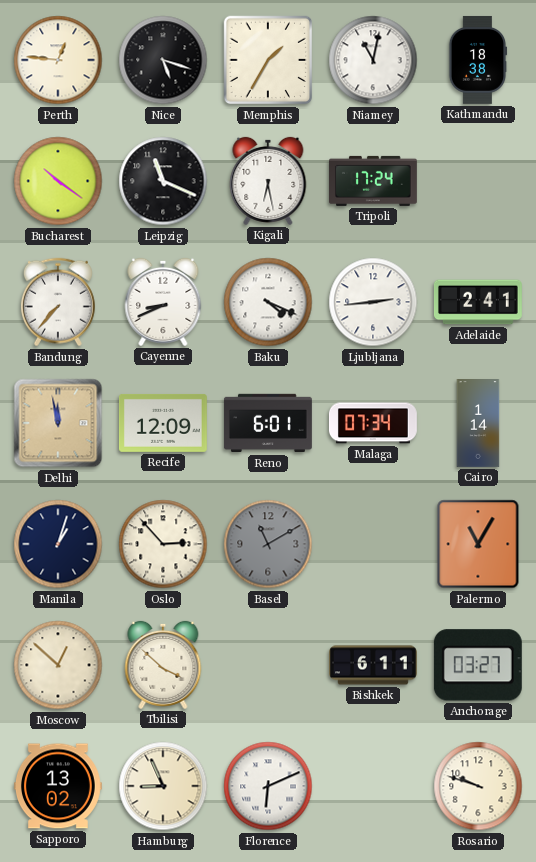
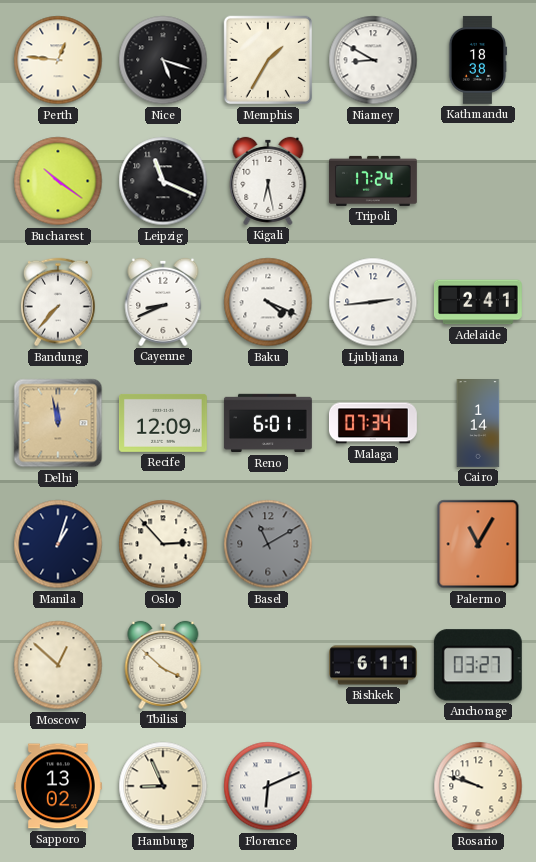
Niamey: 11:02 -> 8:50 (373, 60)
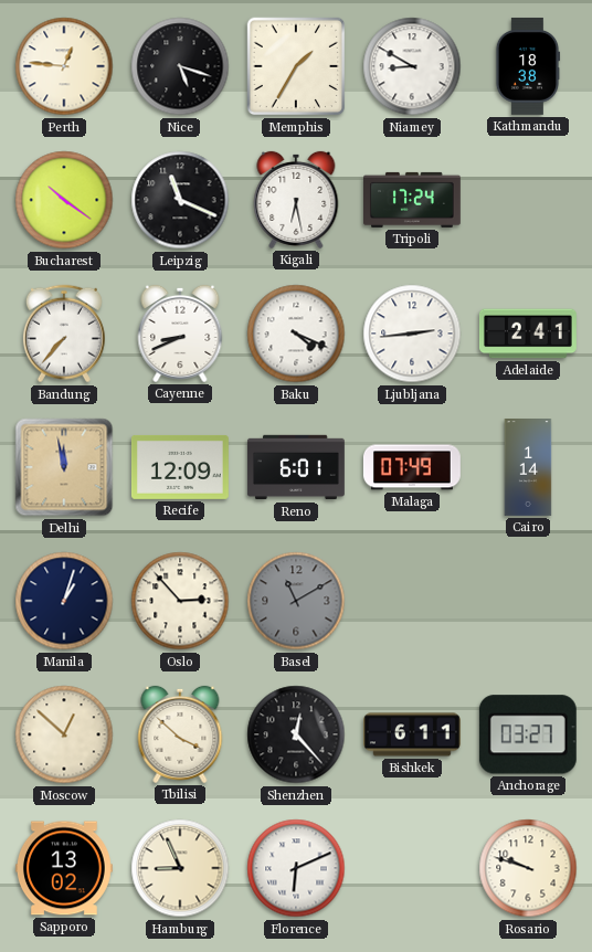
Malaga: 07:34 -> 07:49 (412, 467)
Palermo: 11:05 -> none (478, 544)
Shenzhen: none -> 12:23 (296, 734)
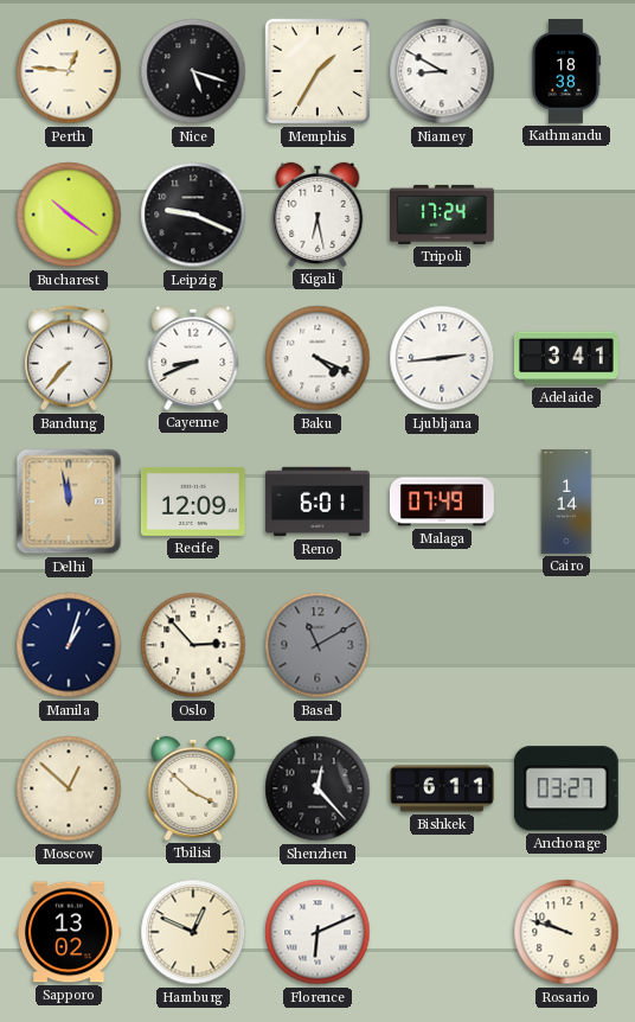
Leipzig: 11:19 -> 9:19 (193, 215)
Adelaide: 2:41 -> 3:41 (566, 358)
Hamburg: 8:56 -> 12:49 (193, 932)
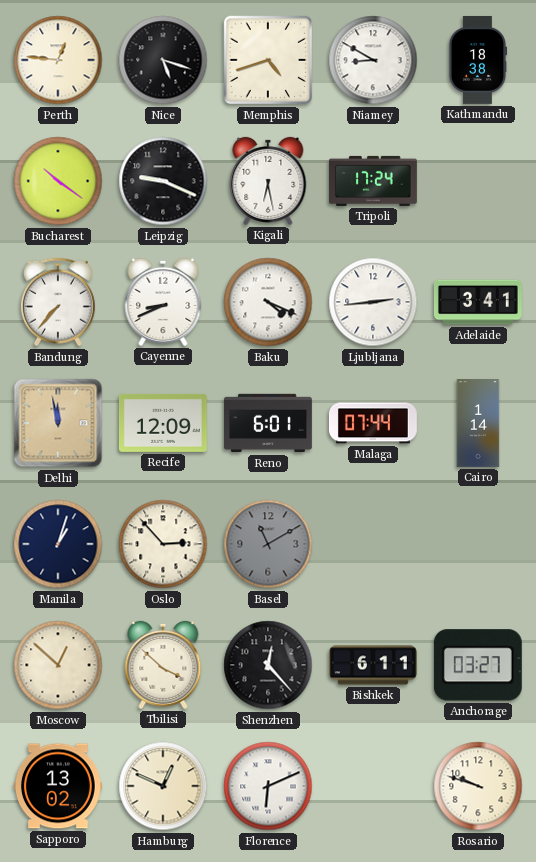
Memphis: 1:35 -> 4:42 (268, 60)
Malaga: 07:49 -> 07:44 (373, 423)
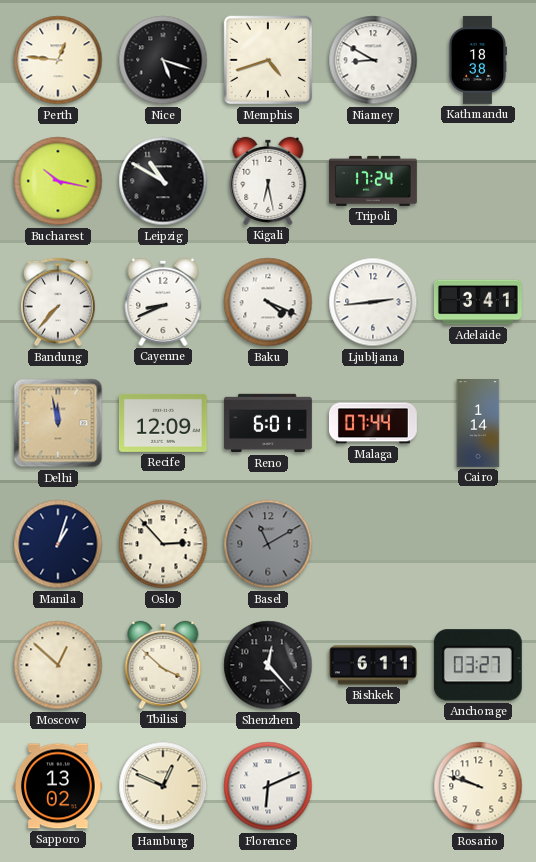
Bucharest: 10:21 -> 10:17 (58, 181)
Leipzig: 9:19 -> 10:50 (163, 181)
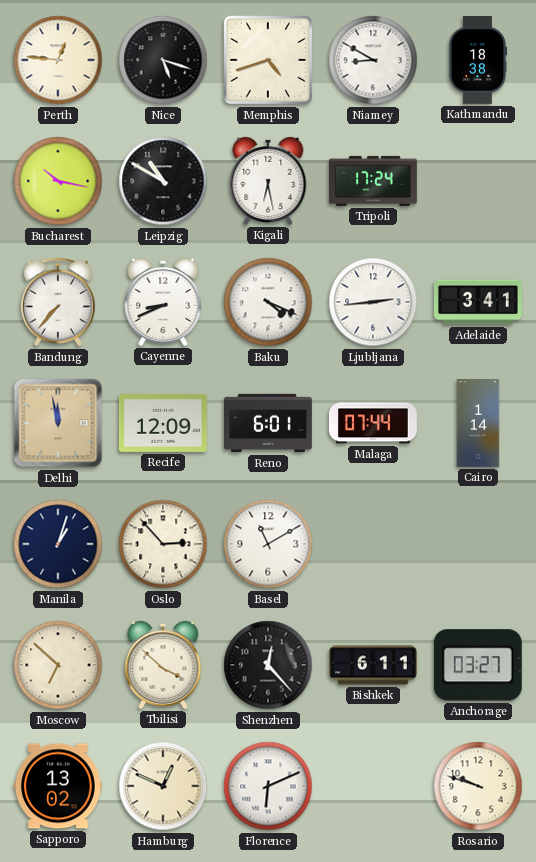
Basel dial: grey -> white (268, 544)
Moscow: 12:52 -> 6:52 (58, 665)
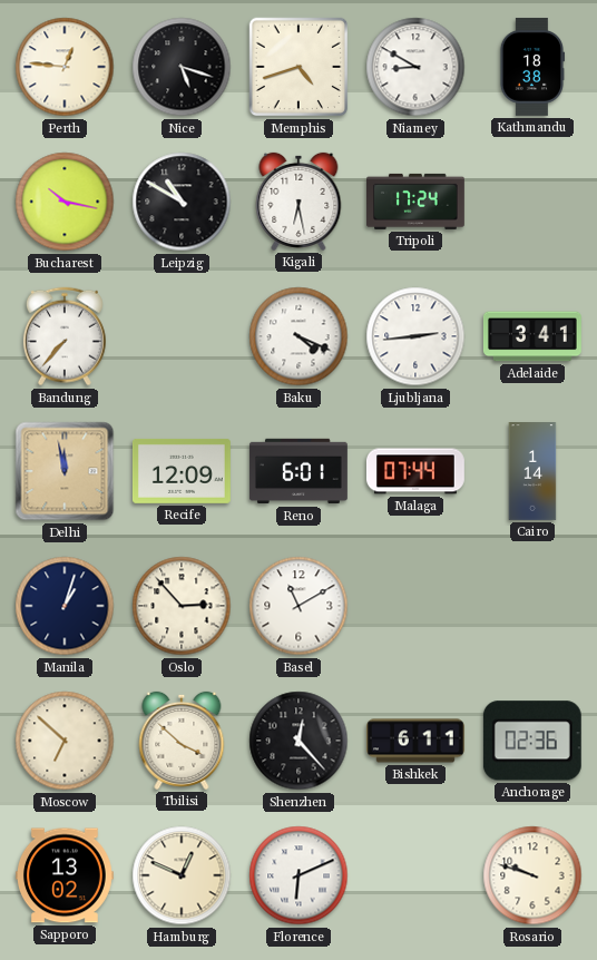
Cayenne: 8:41 -> none (163, 302)
Anchorage: 03:27 -> 02:36 (532, 741)
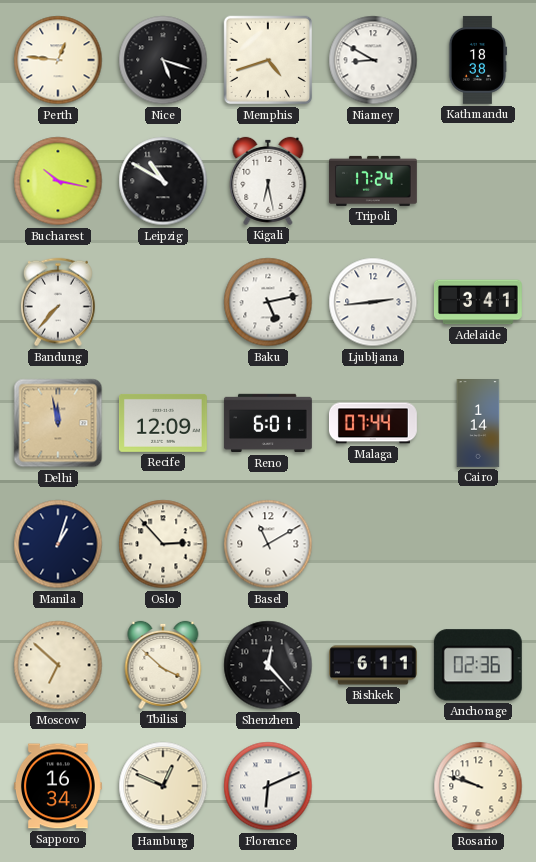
Baku: 4:19 -> 5:13 (268, 302)
Sapporo: 13:02 -> 16:34 (58, 786)
